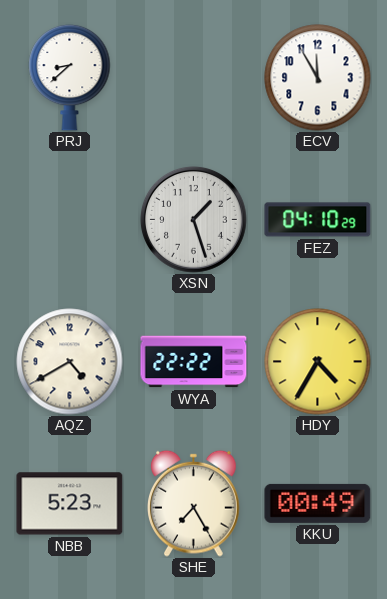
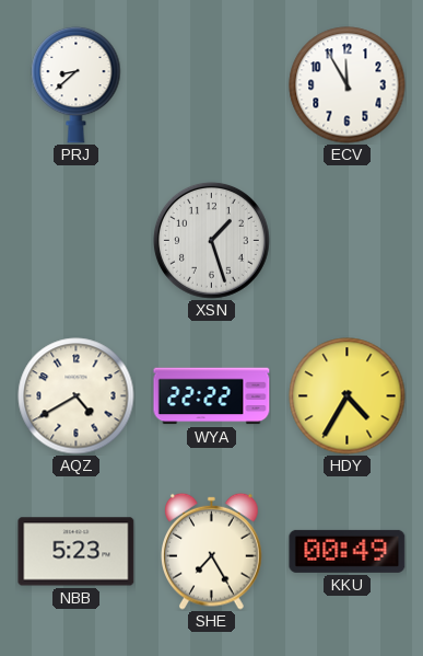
FEZ: 04:10 -> none (318, 220)
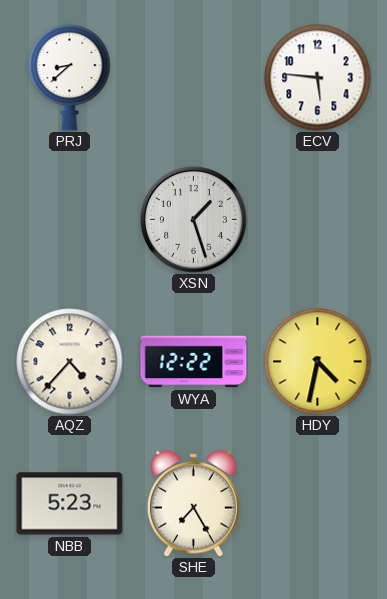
ECV: 11:55 -> 5:46 (318, 78)
AQZ: 4:40 -> 4:37 (70, 362)
WYA: 22:22 -> 12:22 (194, 362)
HDY: 4:35 -> 4:32 (318, 362)
KKU: 00:49 -> none (348, 551)
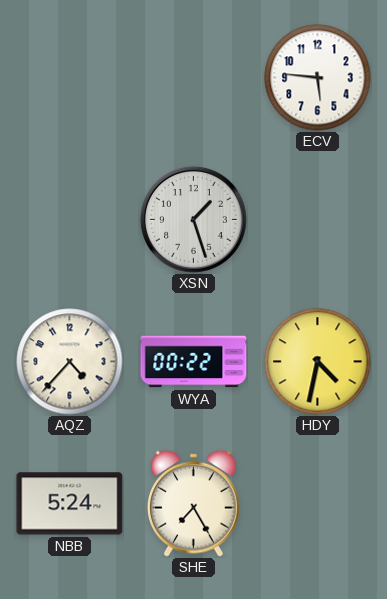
PRJ: 8:38 -> none (70, 77)
WYA: 12:22 -> 00:22 (194, 362)
NBB: 5:23 -> 5:24 (70, 504)
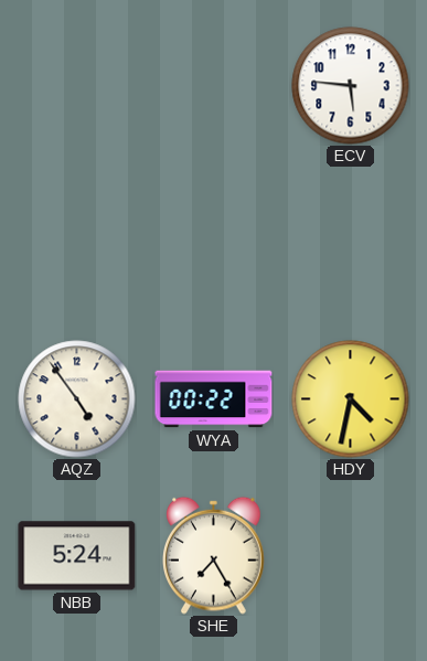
XSN: 1:27 -> none (194, 220)
AQZ: 4:37 -> 4:54 (77, 399)
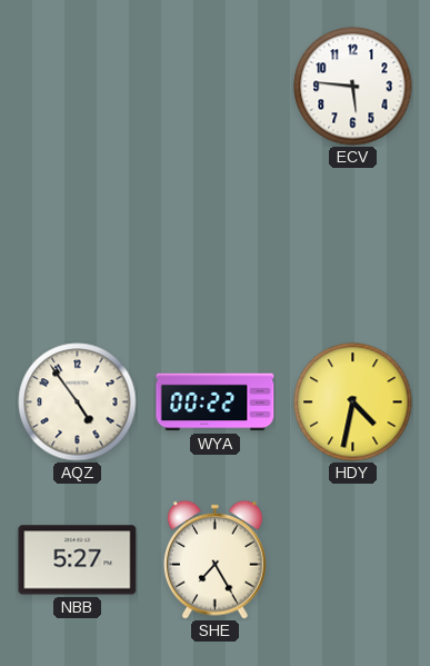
NBB: 5:24 -> 5:27 (78, 560)
